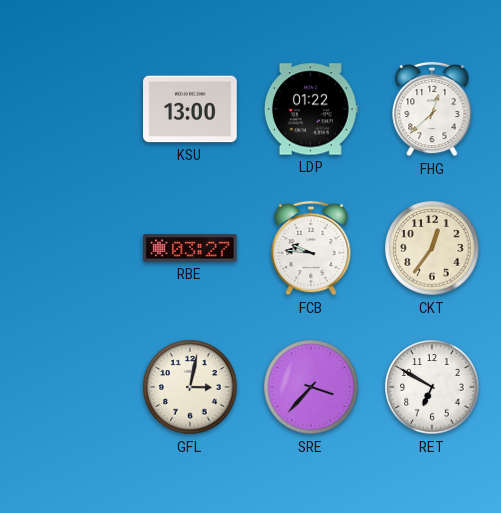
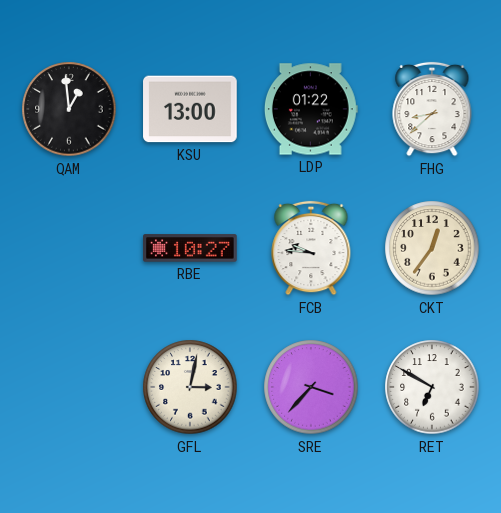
QAM: none -> 12:59 (69, 109)
FHG: 12:38 -> 8:38 (432, 109)
RBE: 03:27 -> 10:27 (190, 248)
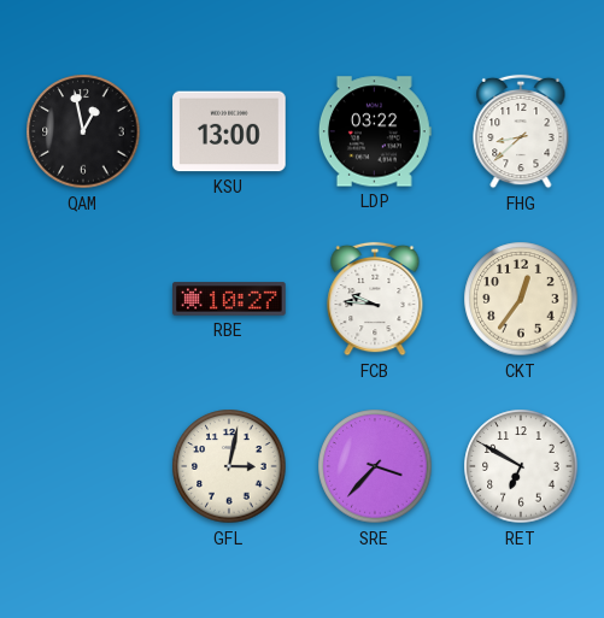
QAM: 12:59 -> 12:58 (83, 131)
LDP: 01:22 -> 03:22 (375, 131)
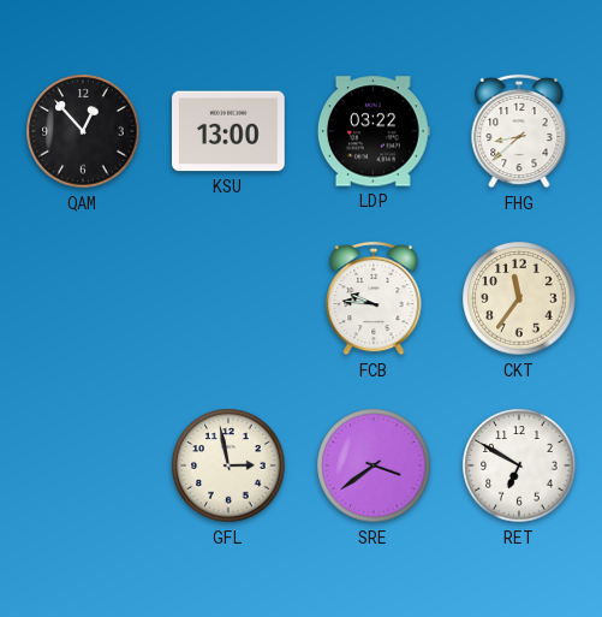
QAM: 12:58 -> 12:53 (83, 131)
RBE: 10:27 -> none (229, 299)
CKT: 12:36 -> 11:36 (519, 298)
GFL: 3:02 -> 2:58 (228, 465)
SRE: 3:37 -> 3:39 (374, 465)
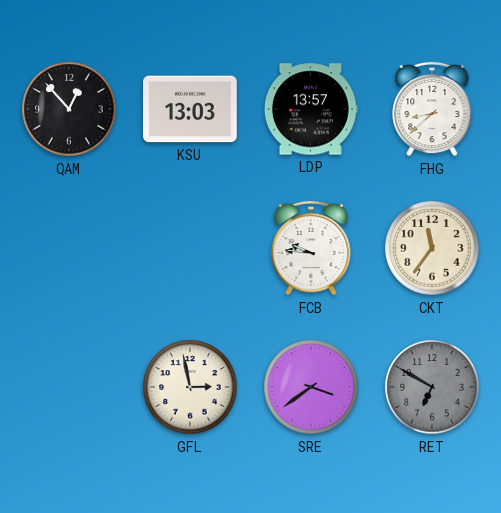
KSU: 13:00 -> 13:03 (190, 109)
LDP: 03:22 -> 13:57 (311, 109)
RET dial: white -> grey (432, 387)
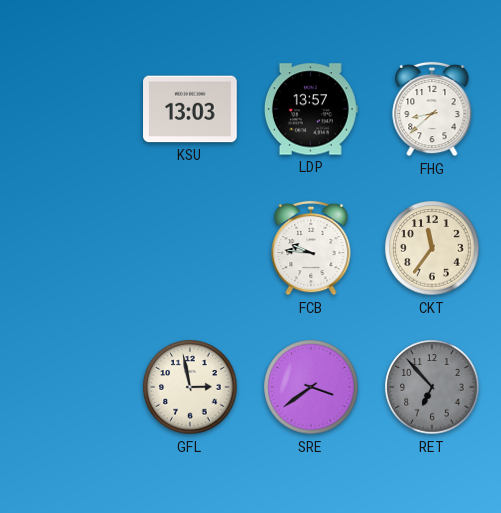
QAM: 12:53 -> none (69, 109)
RET: 6:50 -> 6:53 (432, 387)
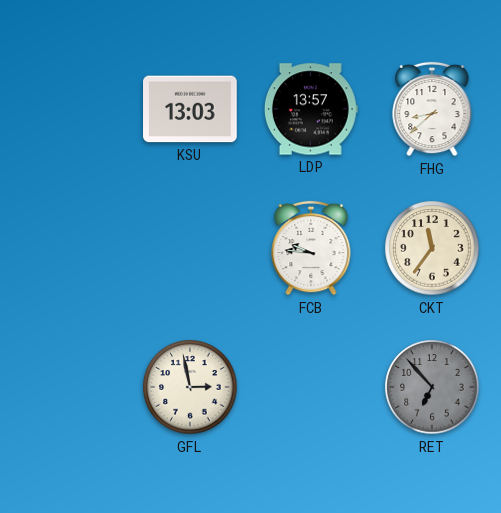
SRE: 3:39 -> none (311, 387)
